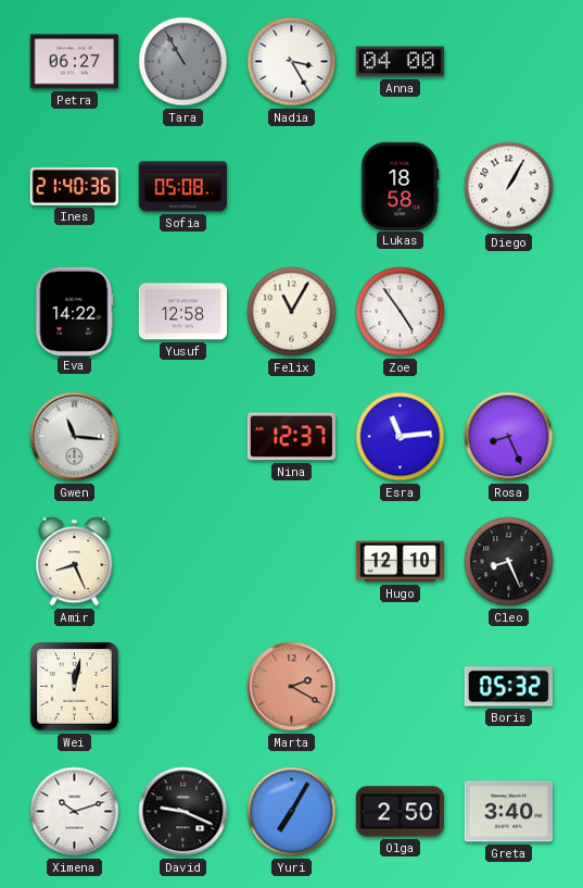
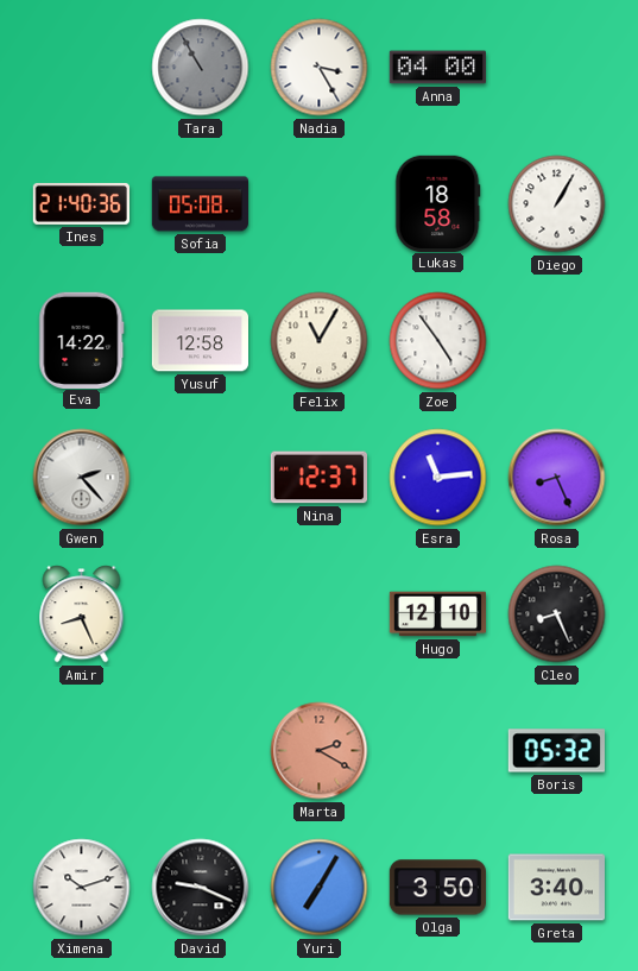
Petra: 06:27 -> none (74, 62)
Gwen: 11:16 -> 2:23 (82, 478)
Wei: 12:02 -> none (75, 687)
Olga: 2:50 -> 3:50 (437, 888)
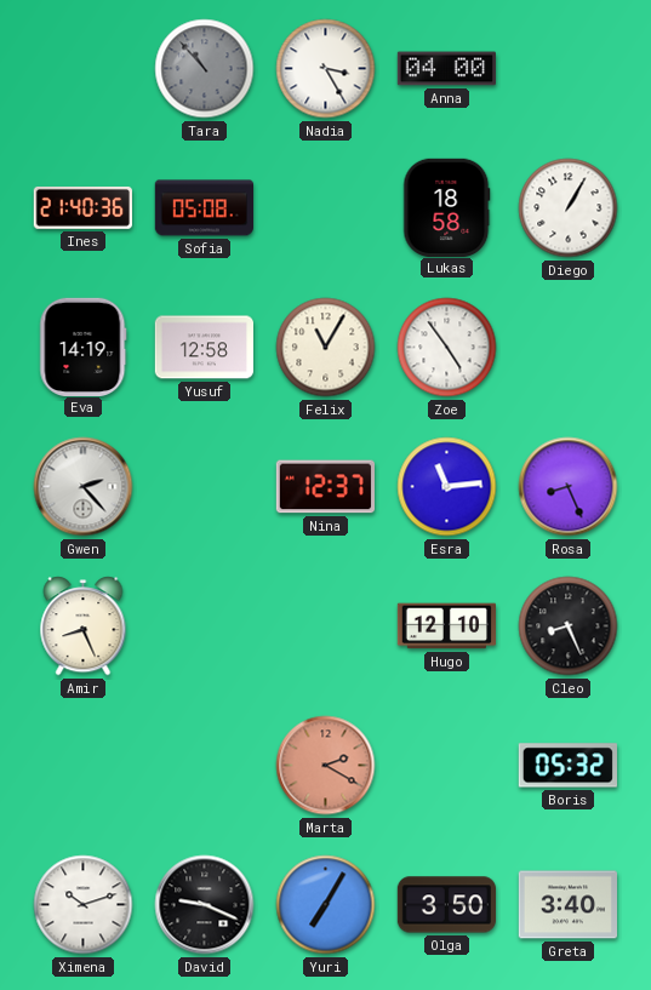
Tara: 10:55 -> 10:53 (205, 69)
Eva: 14:22 -> 14:19 (84, 347)
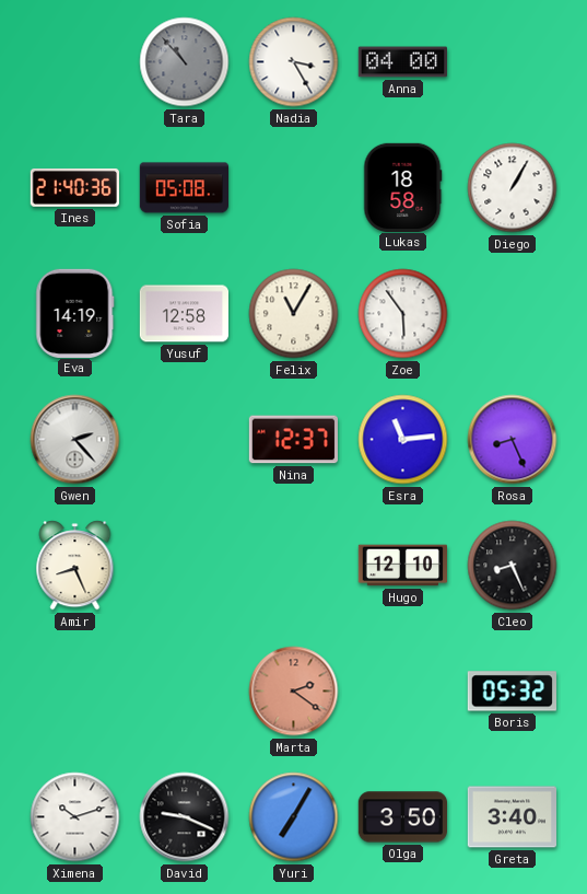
Zoe: 4:54 -> 5:54 (403, 314)
Marta: 2:20 -> 2:21 (294, 692)
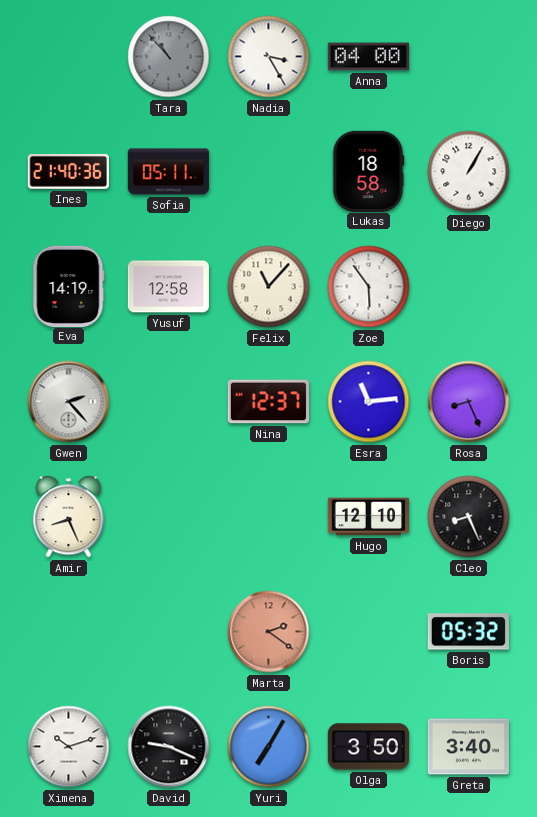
Sofia: 05:08 -> 05:11 (168, 172)
Felix: 11:05 -> 11:07 (269, 287)
